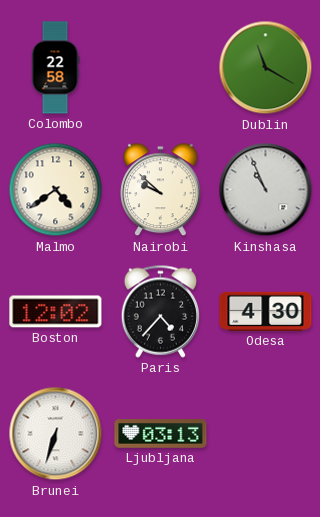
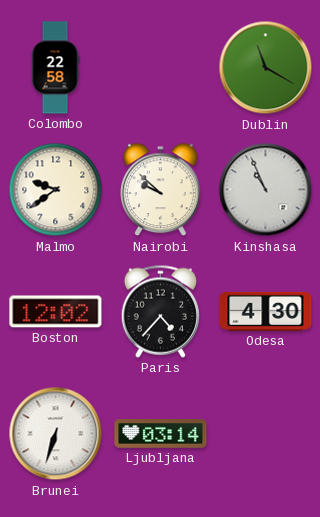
Malmo: 4:39 -> 9:39 (56, 190)
Ljubljana: 03:13 -> 03:14 (161, 434)
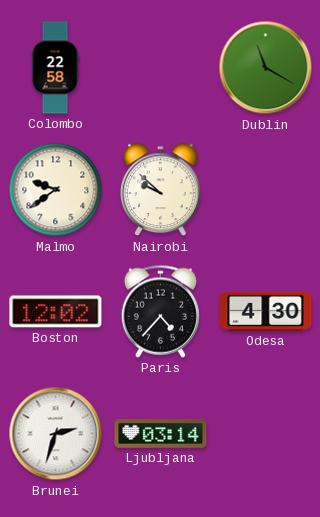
Kinshasa: 10:56 -> none (266, 190)
Brunei: 6:33 -> 2:33 (56, 434)
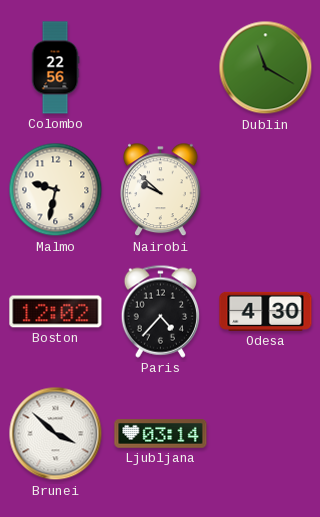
Colombo: 22:58 -> 22:56 (55, 68)
Malmo: 9:39 -> 9:32 (56, 190)
Brunei: 2:33 -> 3:52 (56, 434)
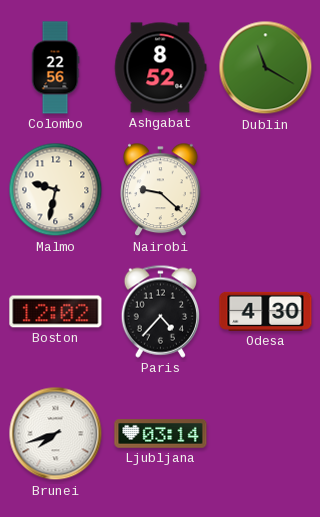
Ashgabat: none -> 8:52 (160, 68)
Nairobi: 9:52 -> 9:22 (161, 190)
Brunei: 3:52 -> 7:42 (56, 434)
